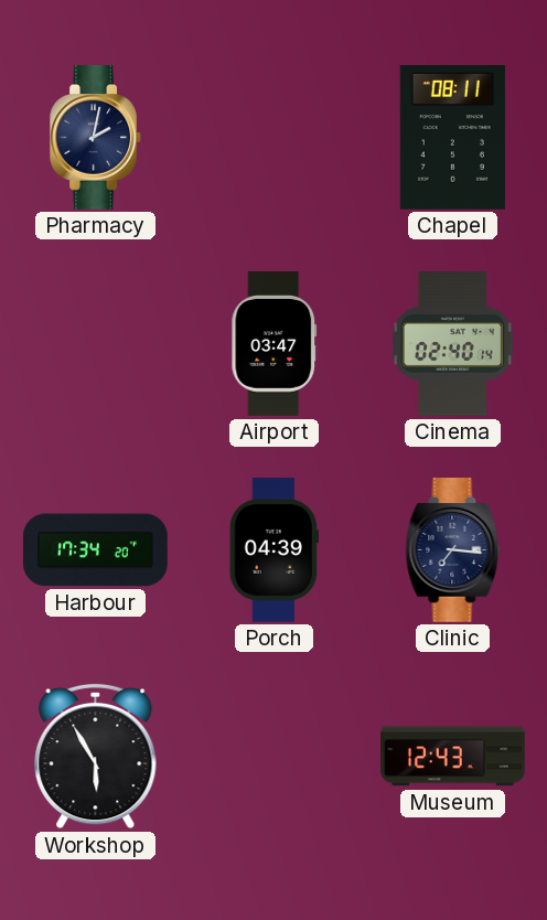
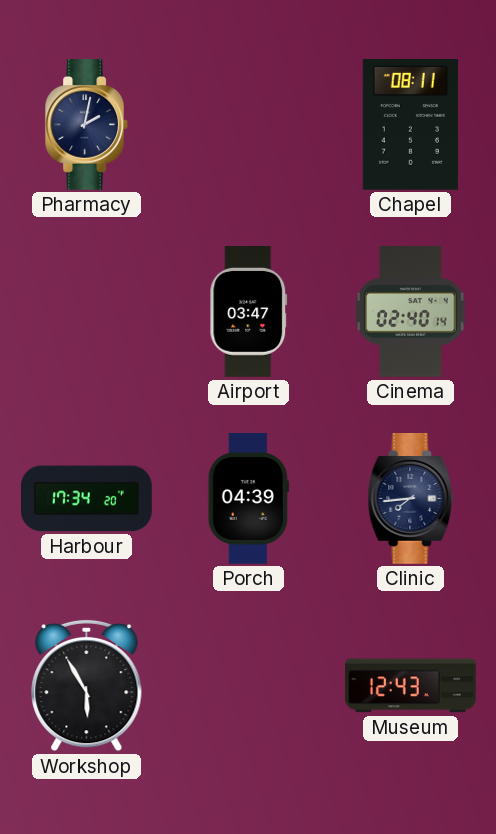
Clinic: 7:16 -> 7:44 (411, 499)
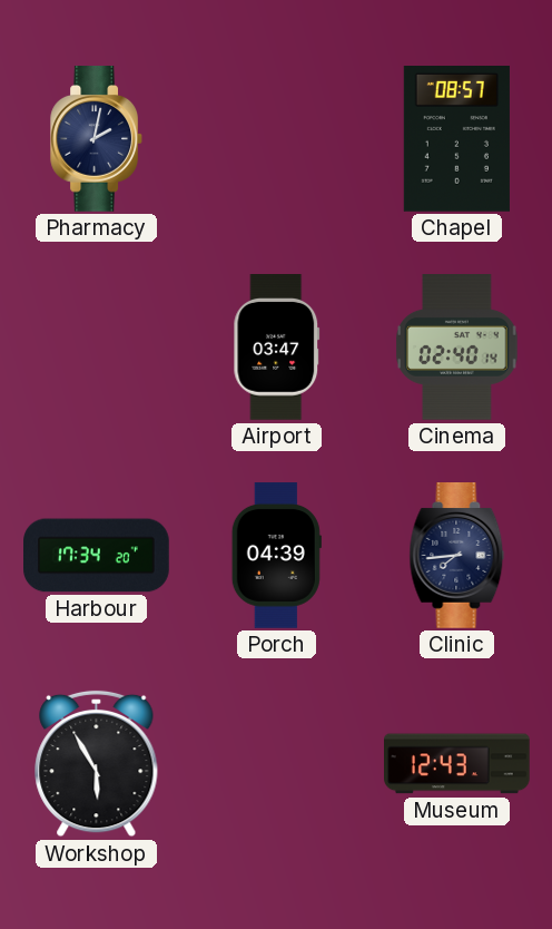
Chapel: 08:11 -> 08:57 (456, 139)
